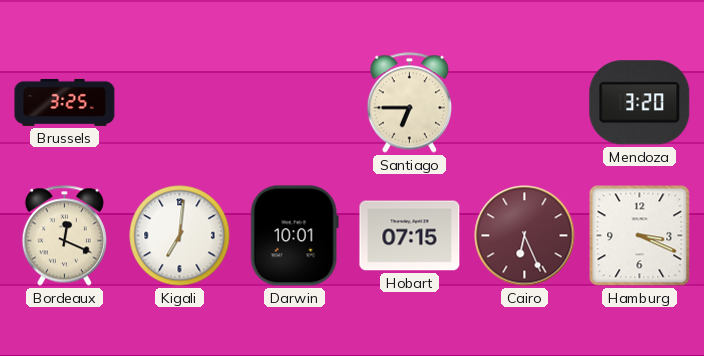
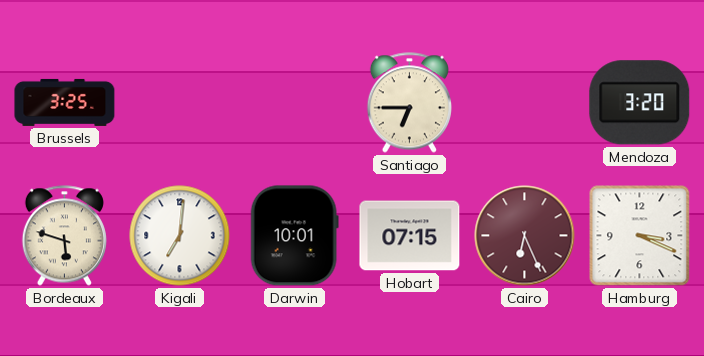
Bordeaux: 12:19 -> 5:48 (64, 236)
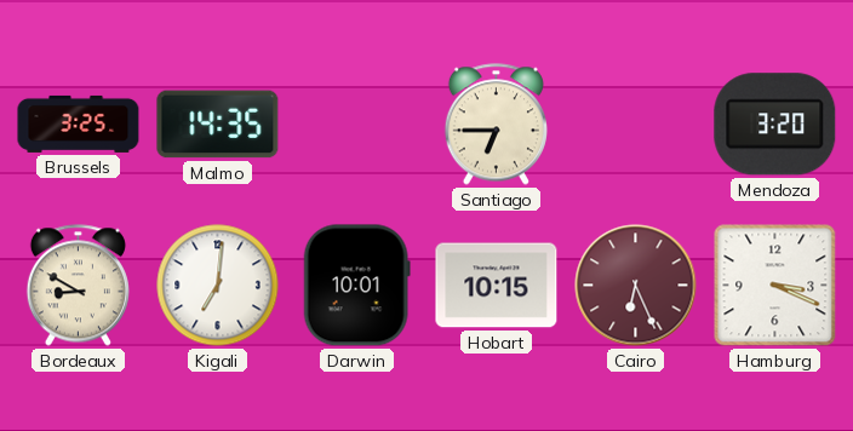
Malmo: none -> 14:35 (218, 125)
Bordeaux: 5:48 -> 8:50 (78, 286)
Hobart: 07:15 -> 10:15 (497, 286)
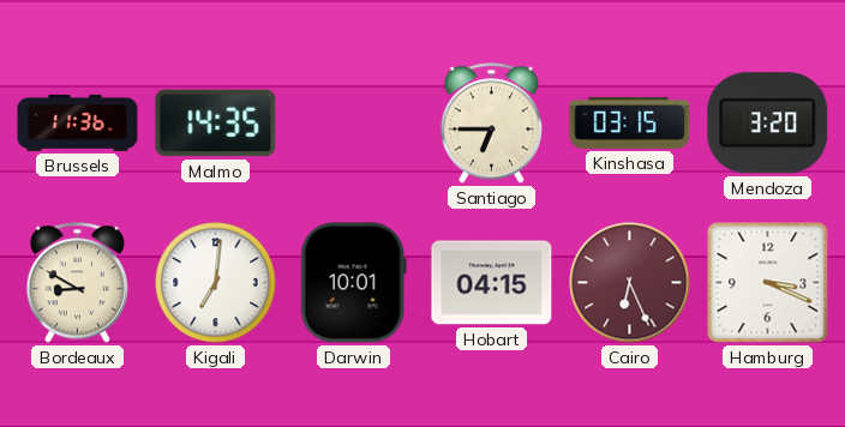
Brussels: 3:25 -> 11:36 (78, 122)
Kinshasa: none -> 03:15 (630, 122)
Hobart: 10:15 -> 04:15 (492, 283)
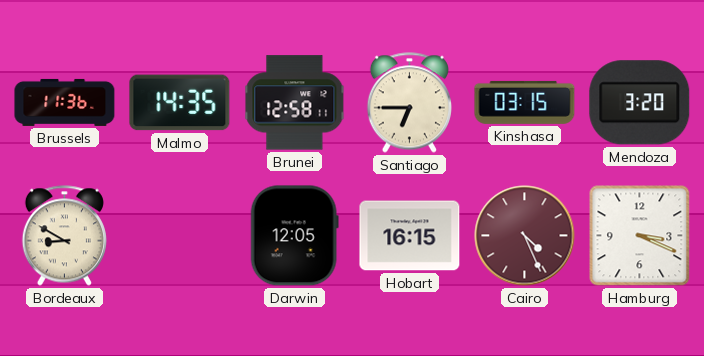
Brunei: none -> 12:58 (295, 103)
Kigali: 7:01 -> none (216, 283)
Darwin: 10:01 -> 12:05 (294, 236)
Hobart: 04:15 -> 16:15 (410, 236)
Cairo: 6:26 -> 4:26 (525, 236)
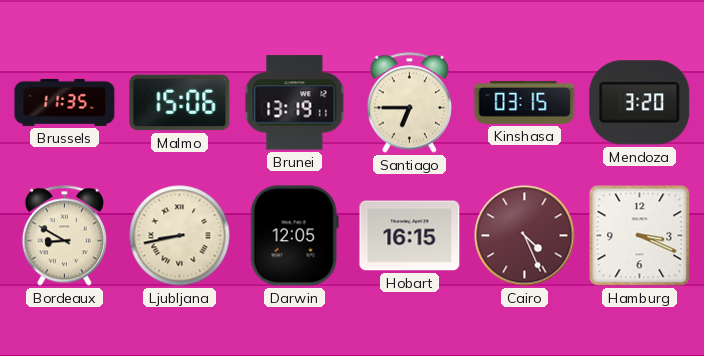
Brussels: 11:36 -> 11:35 (65, 102)
Malmo: 14:35 -> 15:06 (180, 103)
Brunei: 12:58 -> 13:19 (295, 103)
Ljubljana: none -> 8:43 (180, 236)
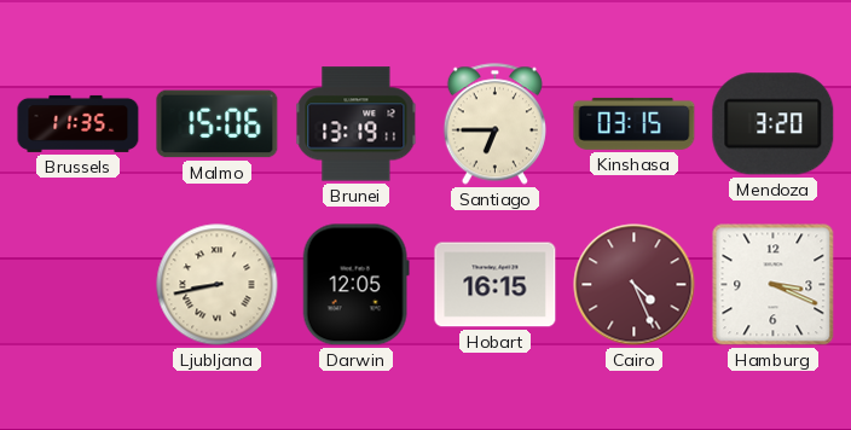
Bordeaux: 8:50 -> none (64, 236)
